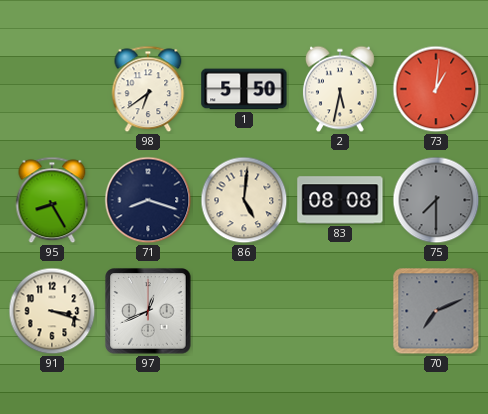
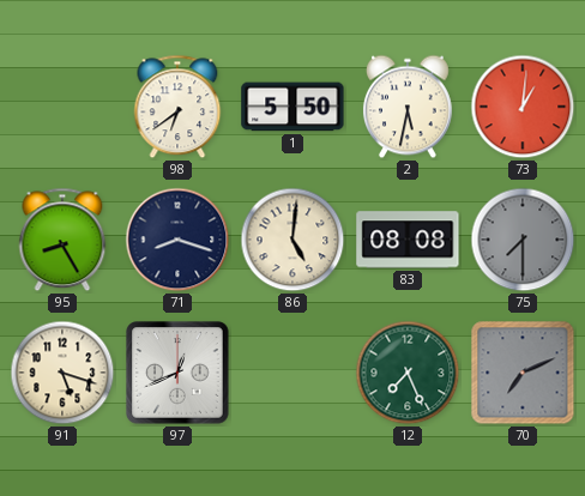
91: 3:18 -> 5:18 (62, 373)
12: none -> 7:26 (408, 373)
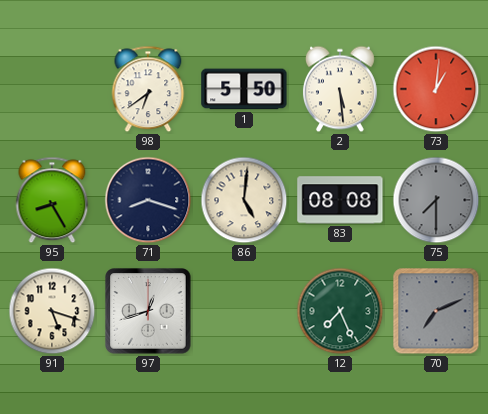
2: 5:32 -> 5:29 (340, 89)
97: 12:41 -> 12:42 (148, 311)
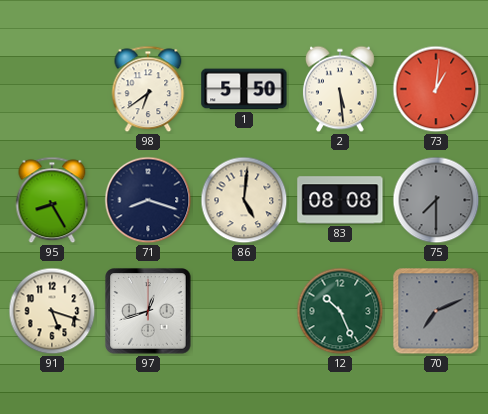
12: 7:26 -> 10:26 (340, 311)
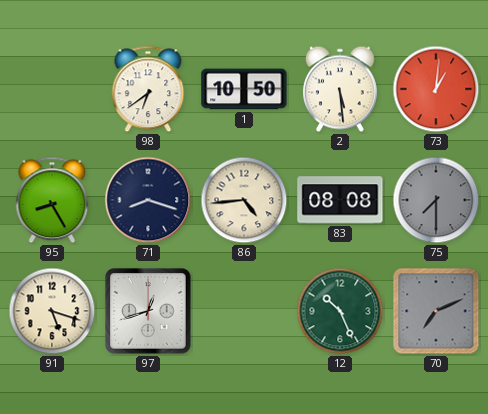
1: 5:50 -> 10:50 (244, 89)
86: 5:01 -> 4:44 (244, 200)
